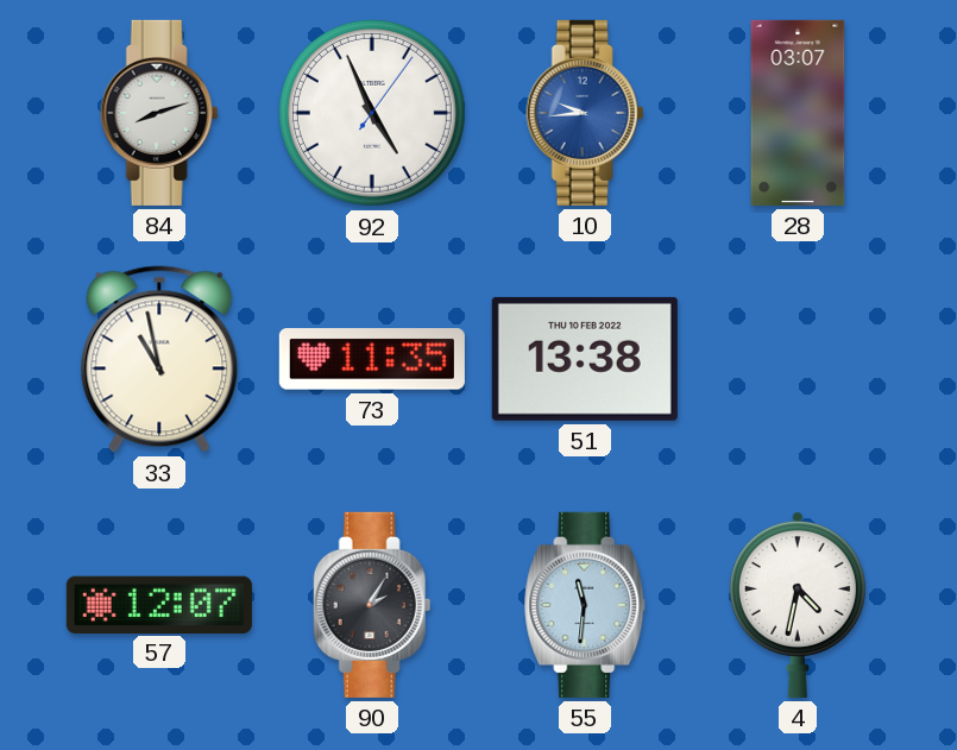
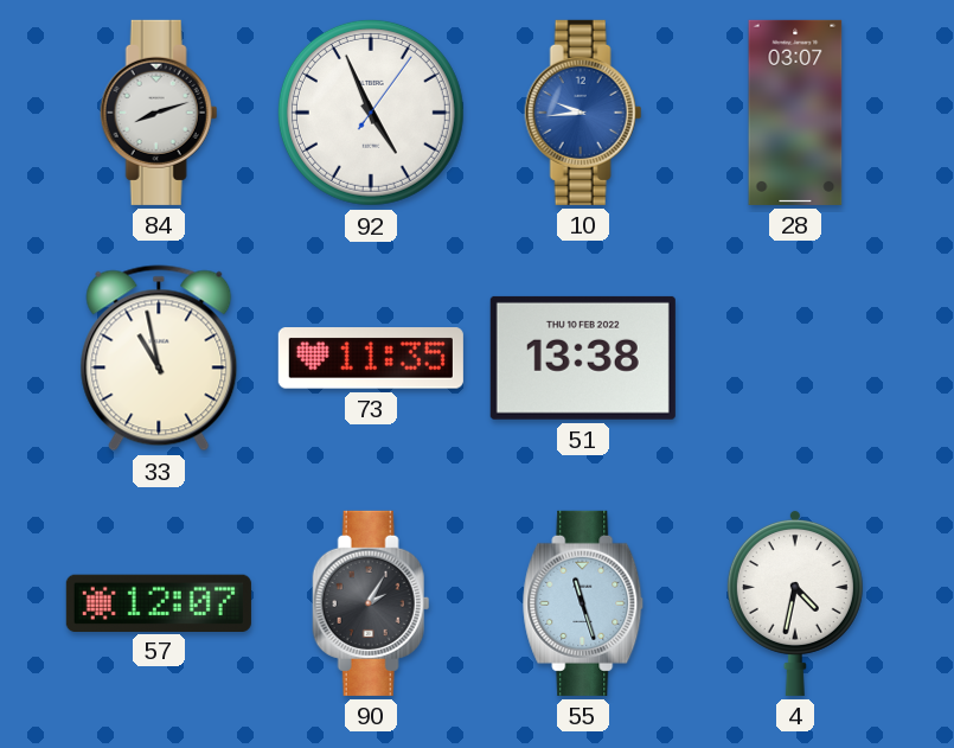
55: 11:31 -> 11:27 (584, 603)
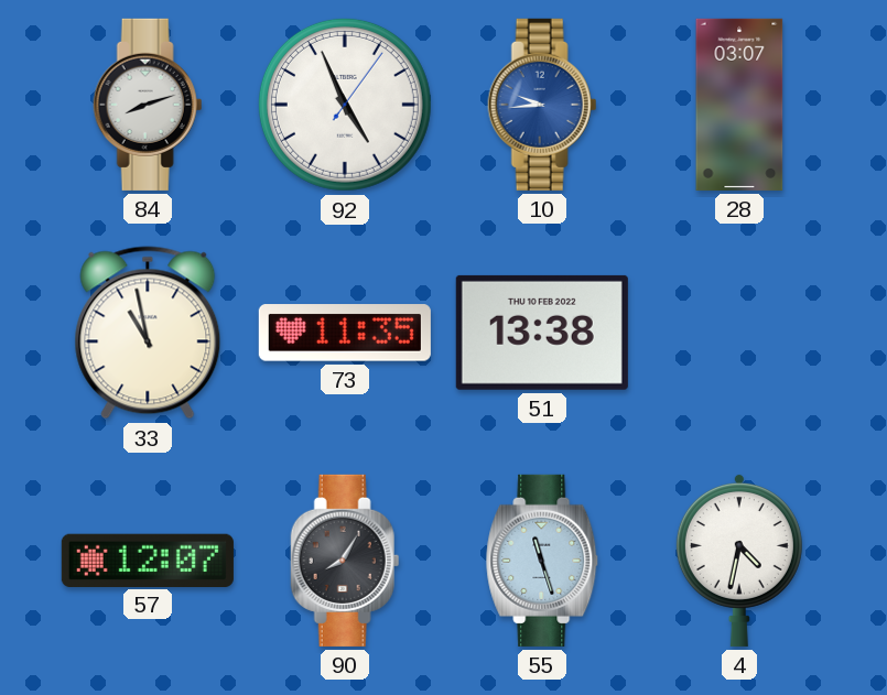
90: 2:05 -> 8:05 (345, 561)
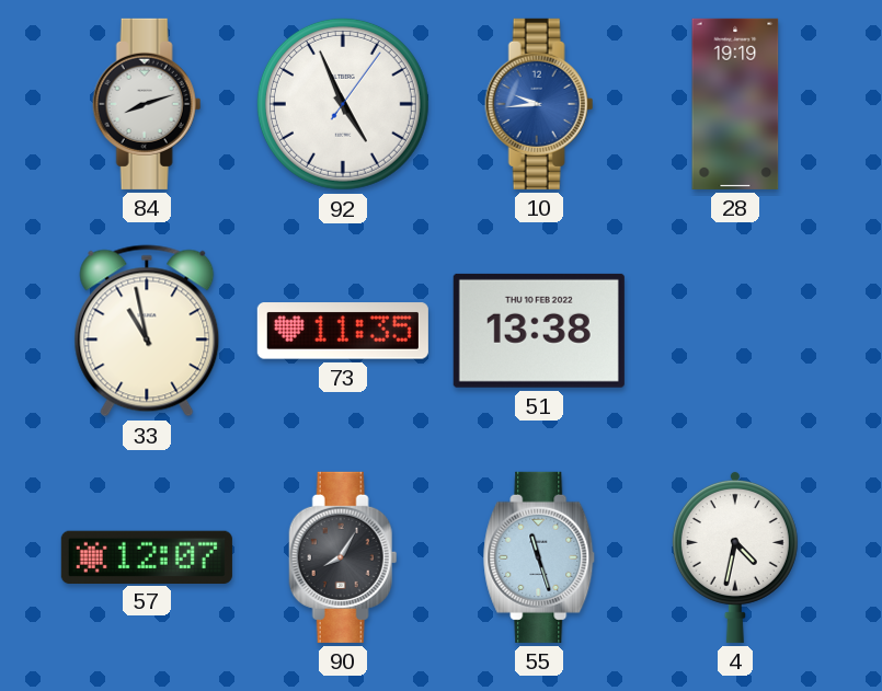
28: 03:07 -> 19:19 (735, 104)
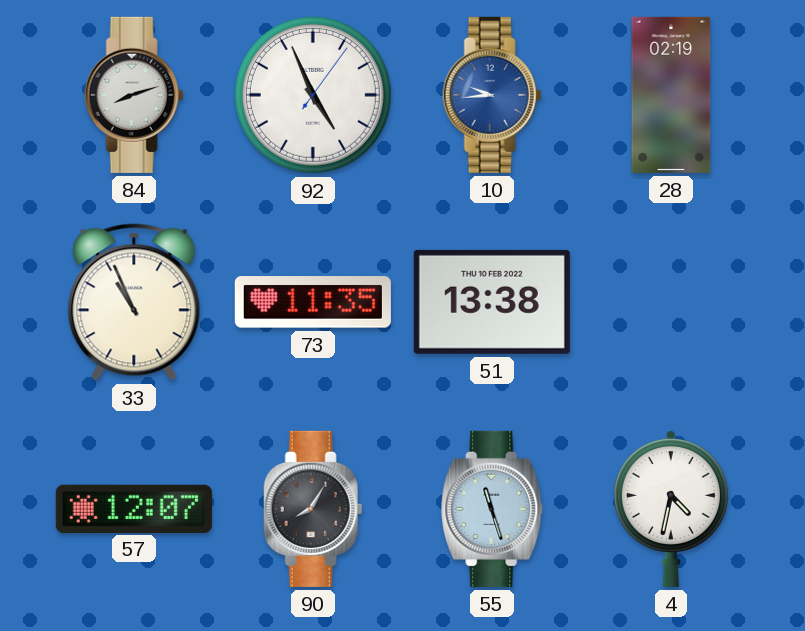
28: 19:19 -> 02:19 (671, 95)
33: 10:58 -> 10:56 (134, 302)
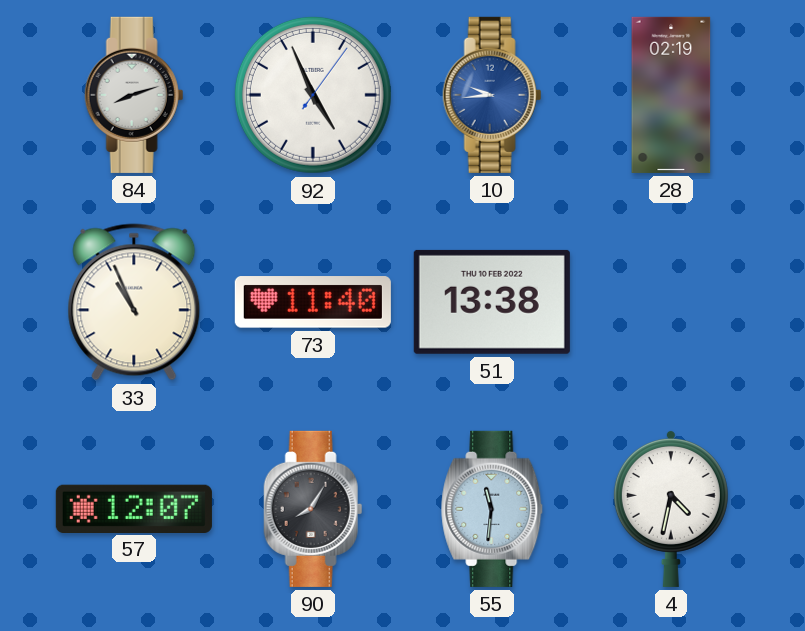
73: 11:35 -> 11:40 (313, 302)
55: 11:27 -> 11:31 (493, 509)
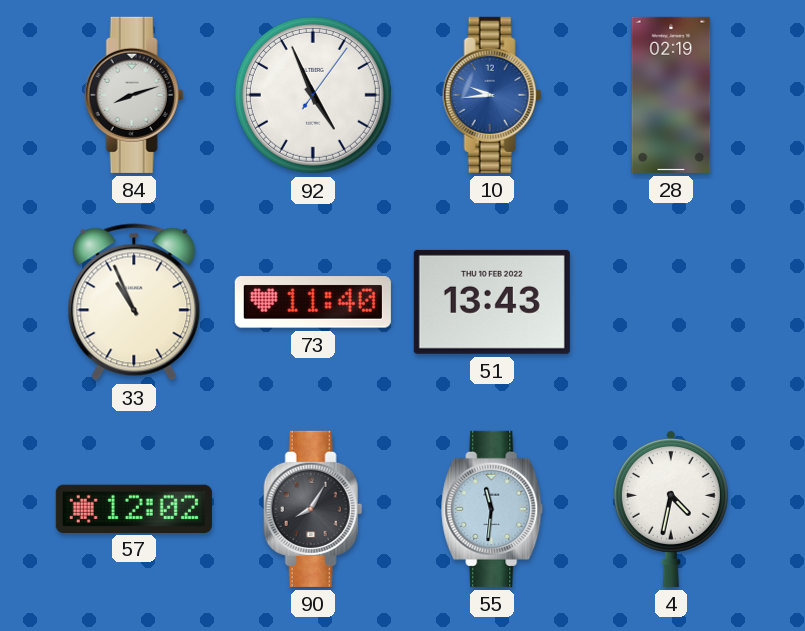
51: 13:38 -> 13:43 (492, 302)
57: 12:07 -> 12:02 (134, 508)
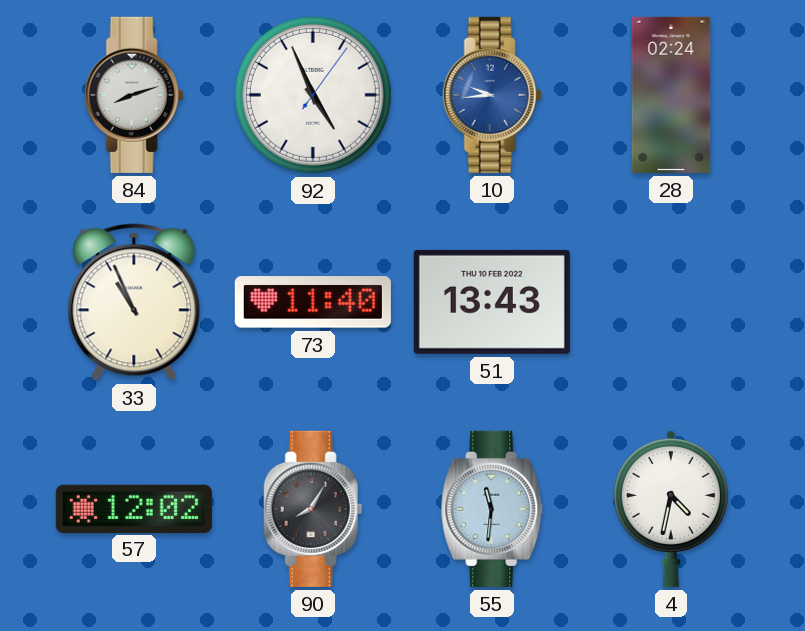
28: 02:19 -> 02:24 (671, 95)
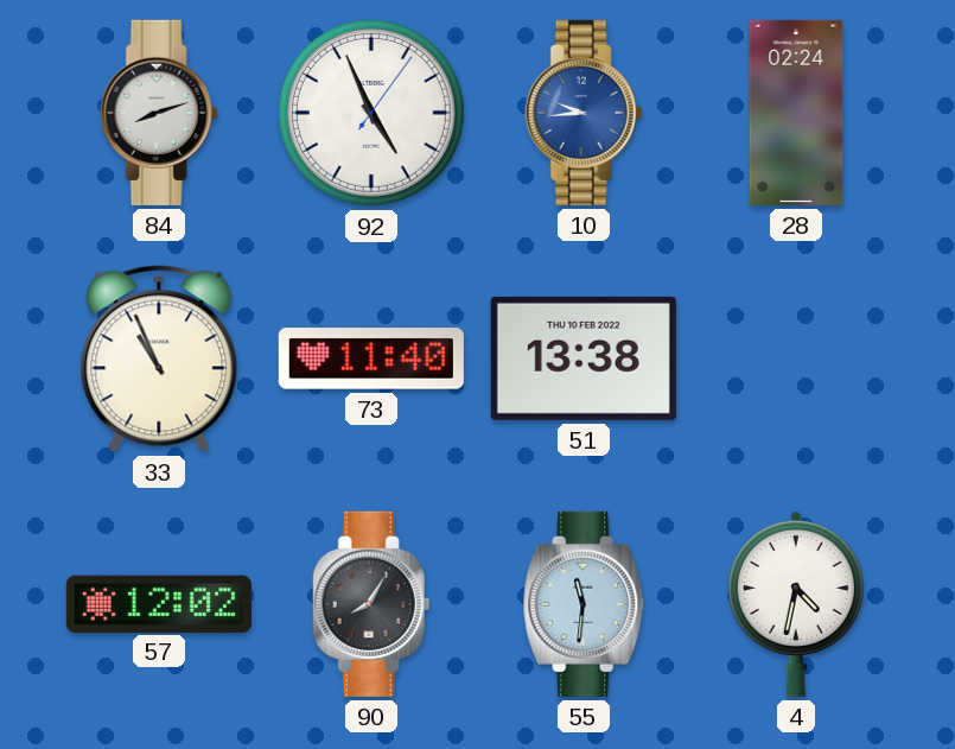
51: 13:43 -> 13:38 (584, 358)
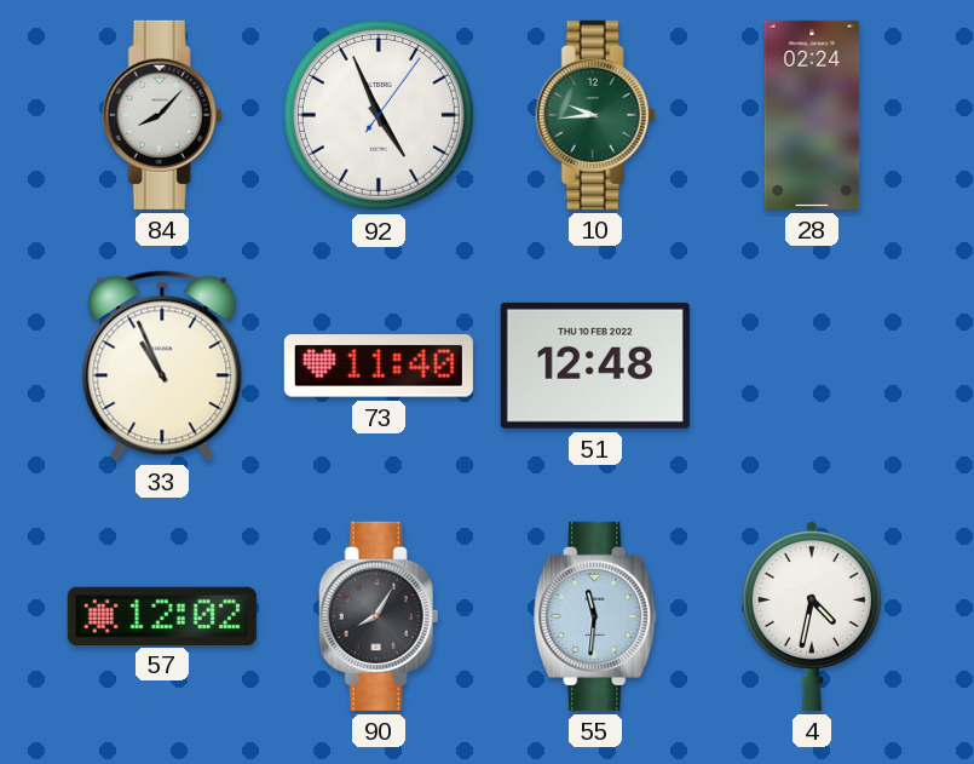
84: 8:12 -> 8:07 (162, 115)
10 dial: blue -> green (595, 115)
51: 13:38 -> 12:48 (595, 366)
